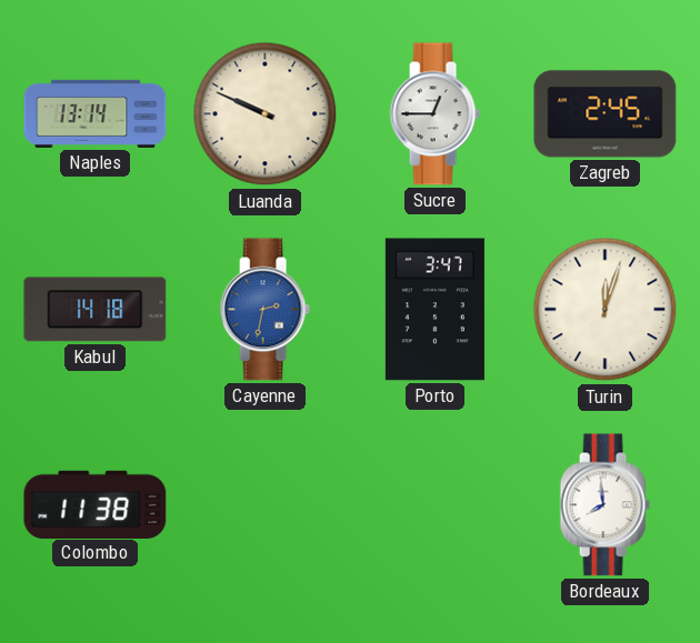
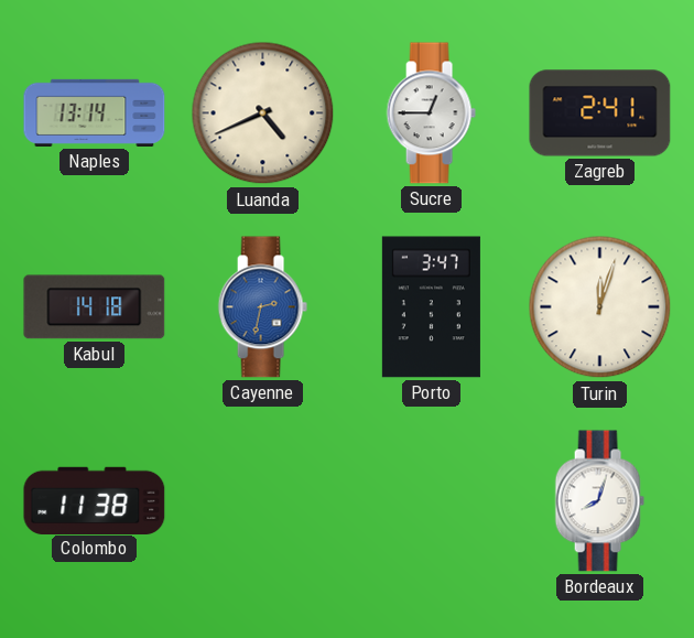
Luanda: 9:49 -> 4:41 (263, 113)
Zagreb: 2:45 -> 2:41 (600, 113)
Bordeaux: 7:59 -> 8:03 (599, 501)
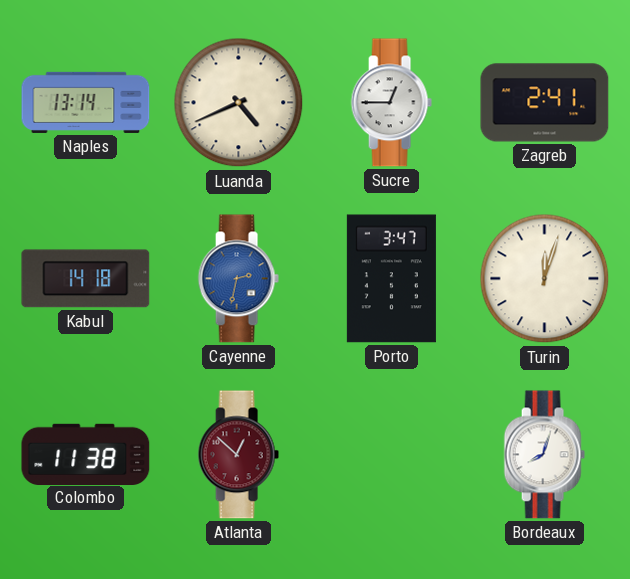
Atlanta: none -> 12:52 (238, 455)
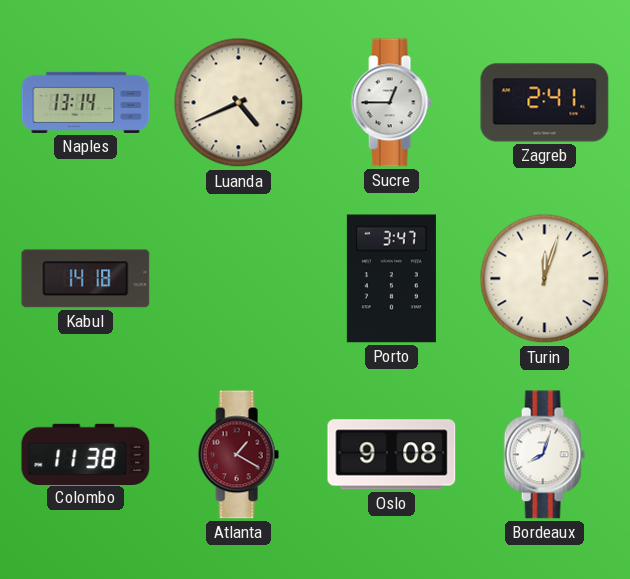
Cayenne: 2:32 -> none (238, 279)
Atlanta: 12:52 -> 1:20 (238, 455)
Oslo: none -> 9:08 (392, 455)
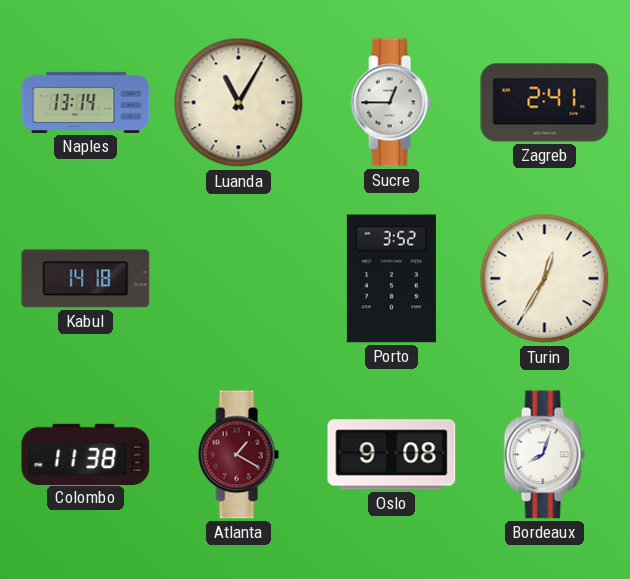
Luanda: 4:41 -> 11:05 (239, 103)
Porto: 3:47 -> 3:52 (391, 279)
Turin: 12:03 -> 12:35 (545, 279)
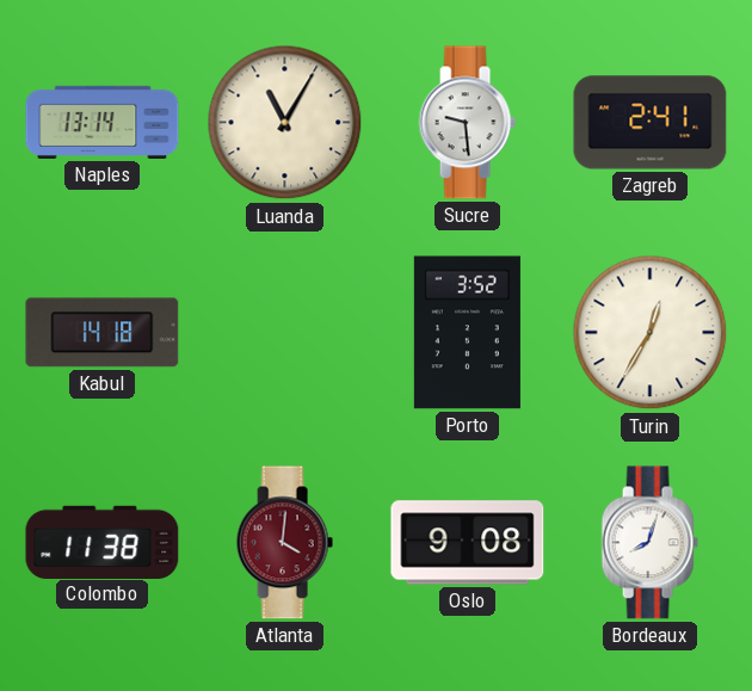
Sucre: 12:45 -> 9:29 (467, 123)
Atlanta: 1:20 -> 4:01 (284, 543)
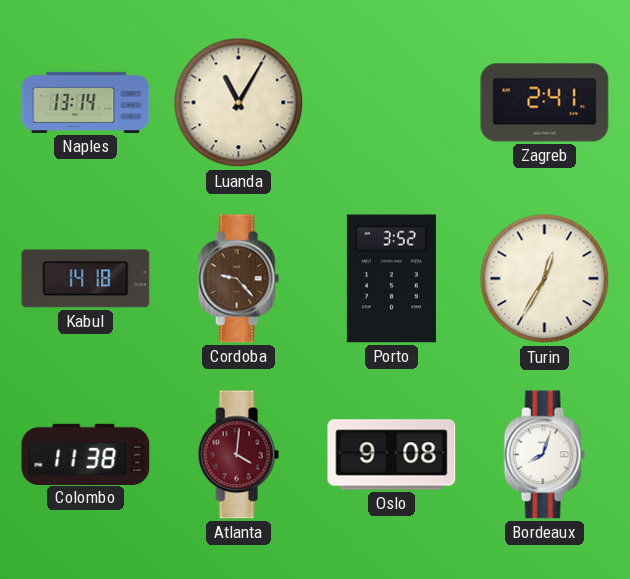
Sucre: 9:29 -> none (467, 123)
Cordoba: none -> 9:23 (238, 279)
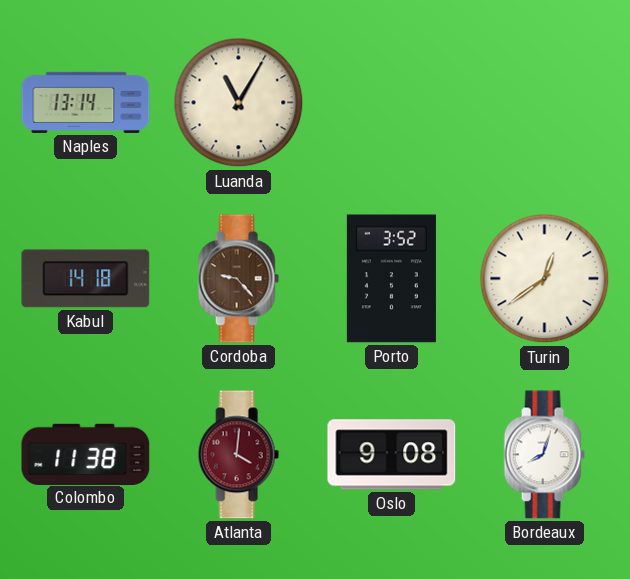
Zagreb: 2:41 -> none (545, 103)
Turin: 12:35 -> 12:39 (545, 279)
